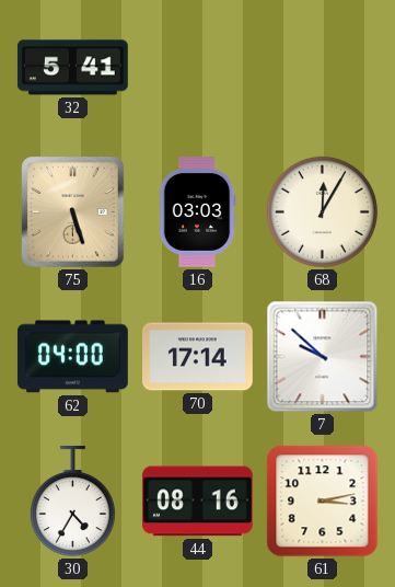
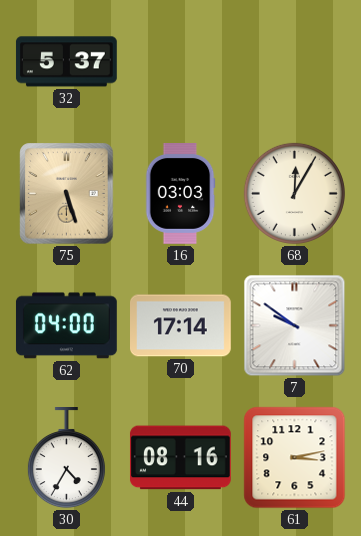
32: 5:41 -> 5:37 (66, 62)
7: 9:52 -> 9:51 (295, 326)
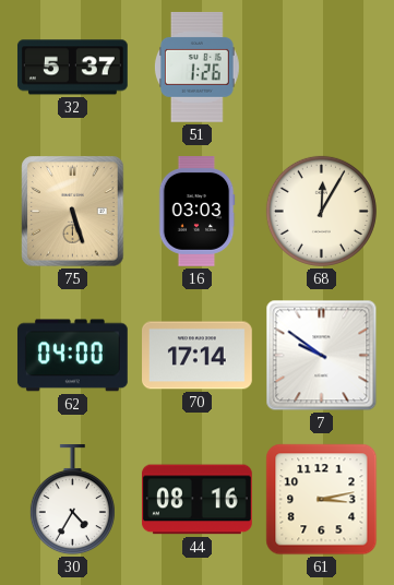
51: none -> 1:26 (196, 67)
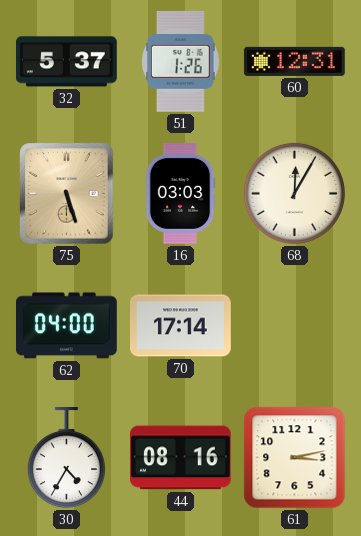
60: none -> 12:31 (294, 61)
7: 9:51 -> none (322, 356)
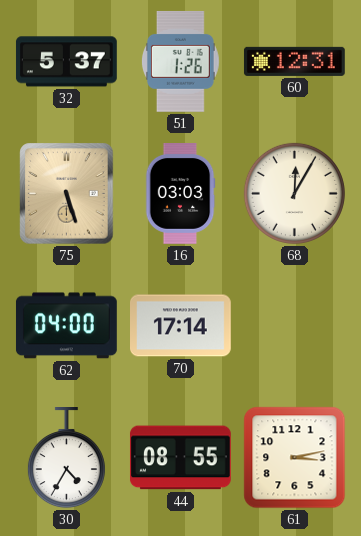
44: 08:16 -> 08:55 (180, 458)
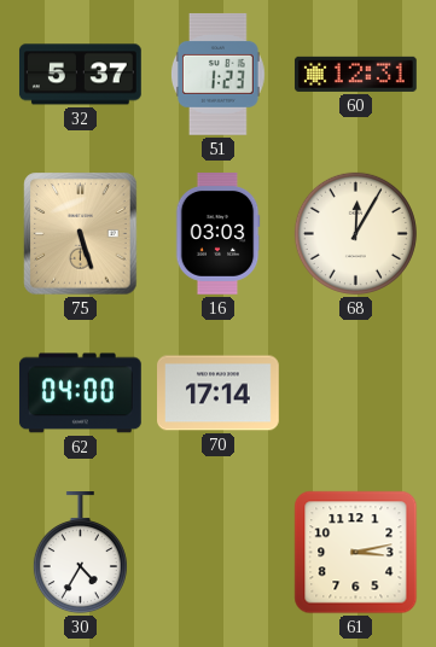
51: 1:26 -> 1:23 (217, 74)
44: 08:55 -> none (180, 458)
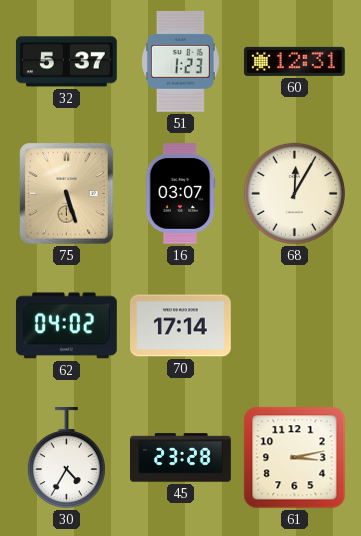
16: 03:03 -> 03:07 (180, 194)
62: 04:00 -> 04:02 (66, 326)
45: none -> 23:28 (181, 458)
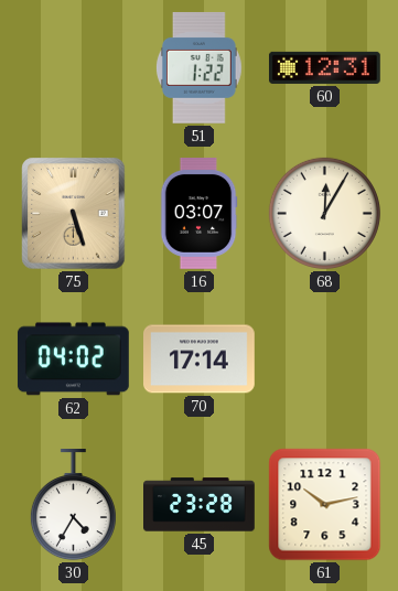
32: 5:37 -> none (66, 62)
51: 1:23 -> 1:22 (198, 67)
61: 3:13 -> 10:13 (325, 505)
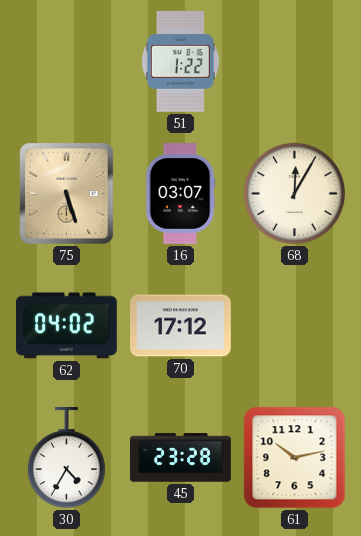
60: 12:31 -> none (324, 67)
70: 17:14 -> 17:12 (181, 326)
